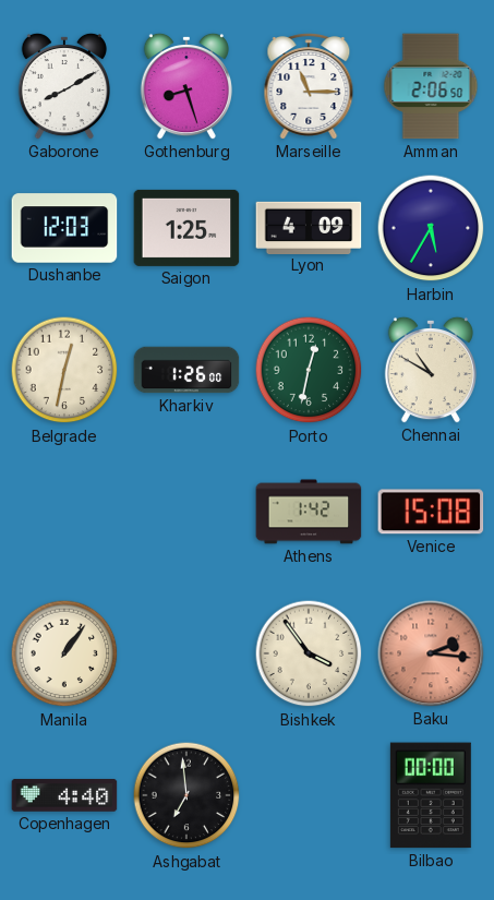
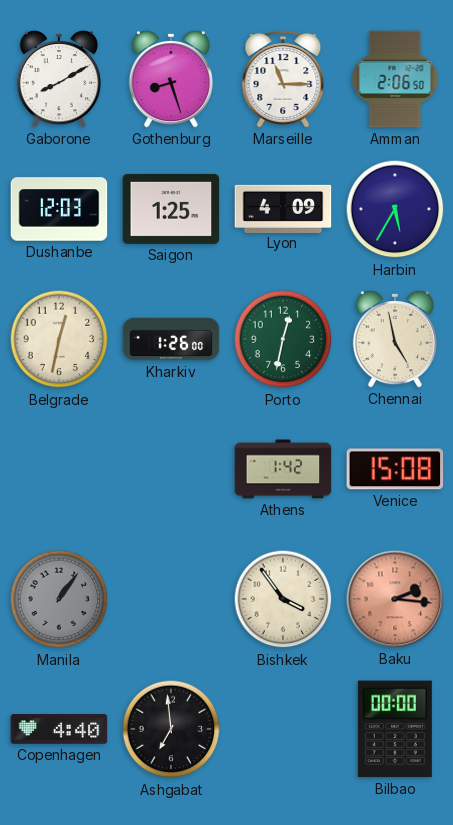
Chennai: 10:50 -> 4:58 (394, 339)
Manila dial: cream -> grey (59, 599)
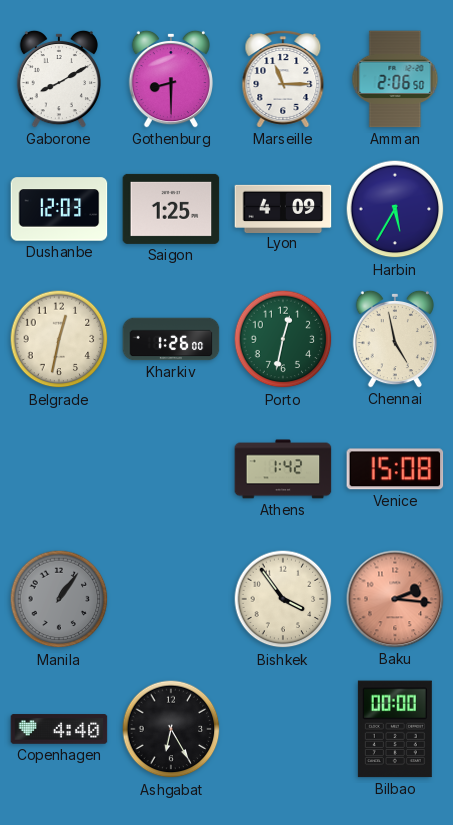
Gothenburg: 8:27 -> 8:30 (170, 79)
Ashgabat: 6:59 -> 6:25 (171, 729)
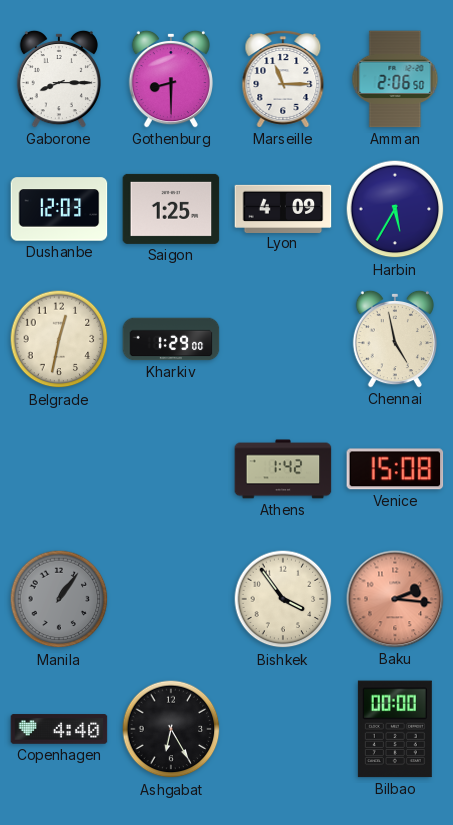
Gaborone: 8:10 -> 8:15 (58, 79)
Kharkiv: 1:26 -> 1:29 (171, 339)
Porto: 12:32 -> none (283, 339)
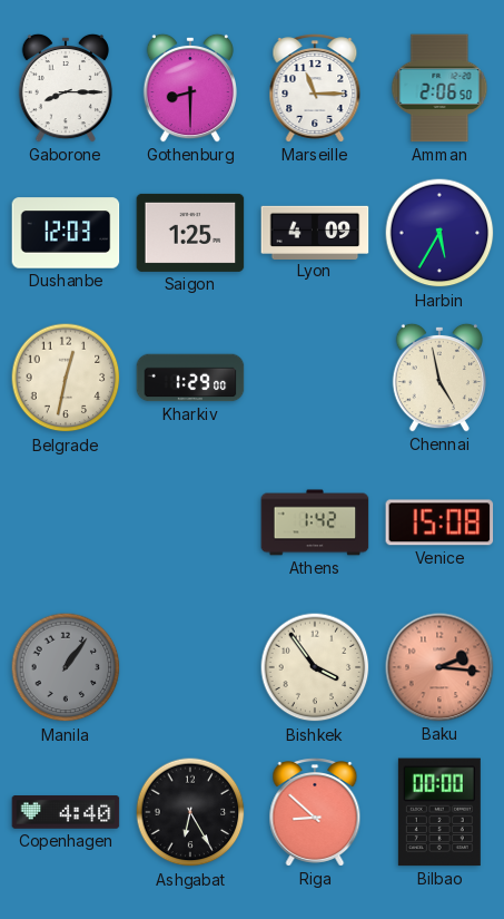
Riga: none -> 8:52 (315, 812)
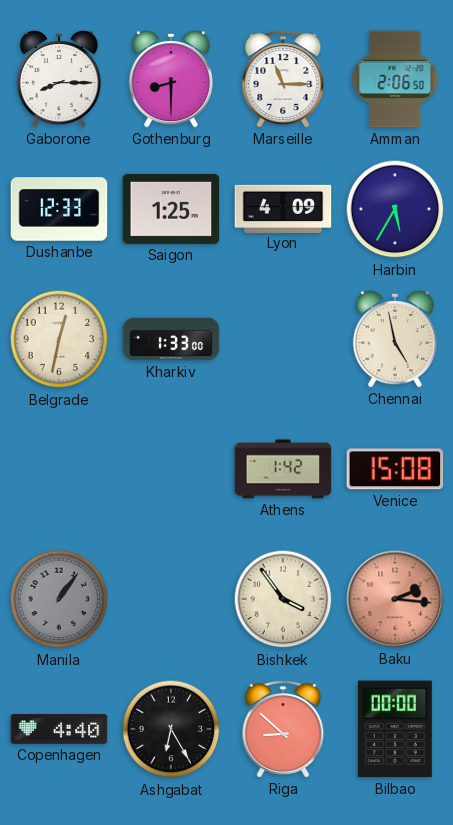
Dushanbe: 12:03 -> 12:33 (59, 209)
Kharkiv: 1:29 -> 1:33 (171, 339)
